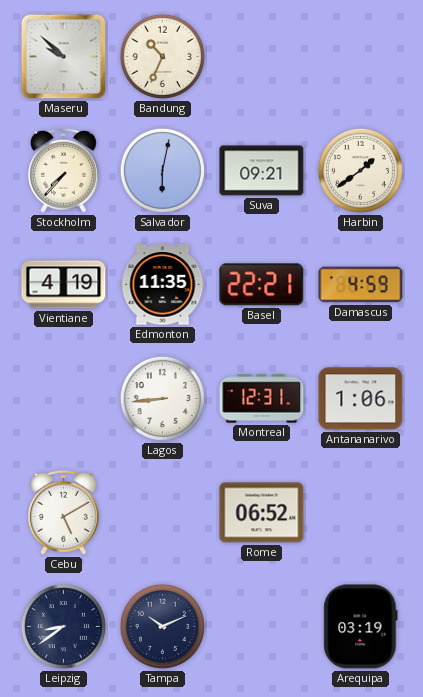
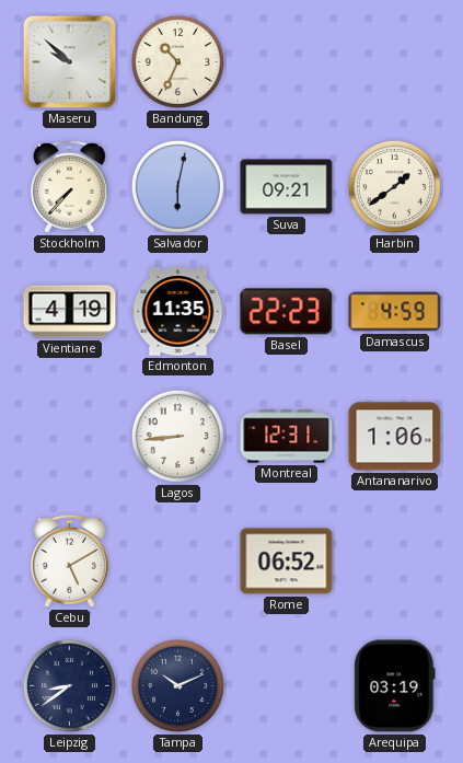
Basel: 22:21 -> 22:23 (287, 312)
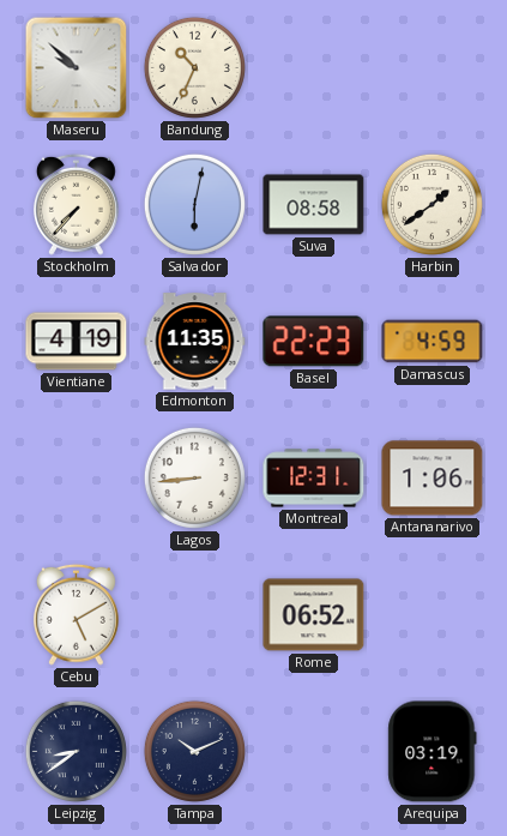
Suva: 09:21 -> 08:58 (314, 205)
